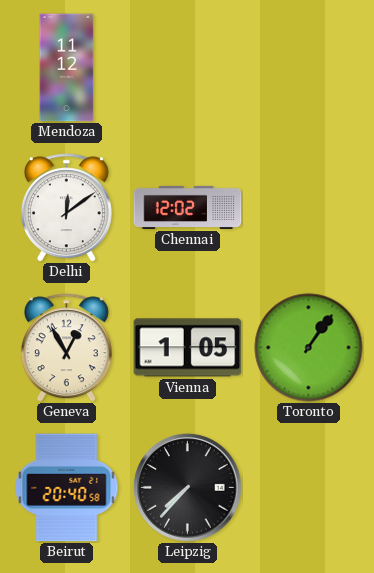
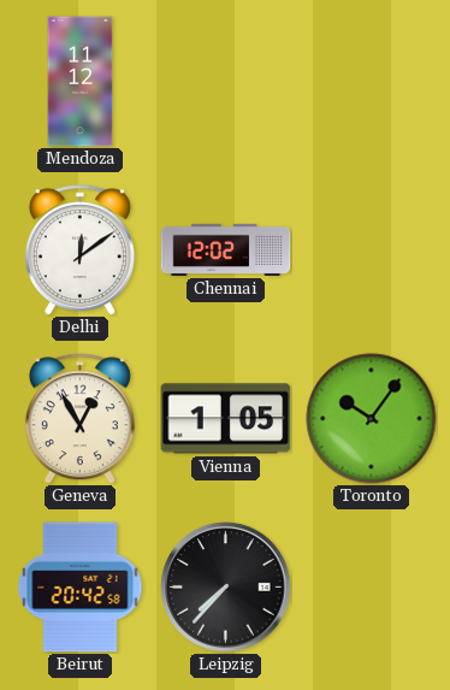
Toronto: 1:06 -> 10:06 (372, 419)
Beirut: 20:40 -> 20:42 (81, 588)
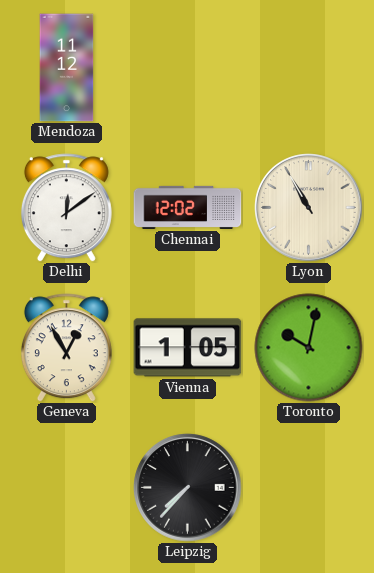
Lyon: none -> 10:55 (309, 208)
Toronto: 10:06 -> 10:02 (309, 348)
Beirut: 20:42 -> none (81, 588)
